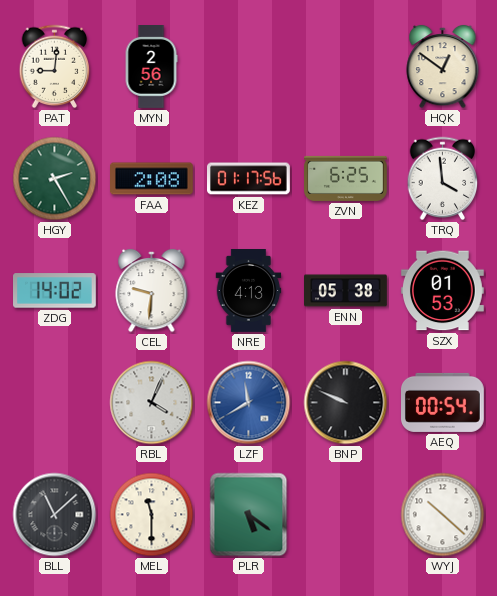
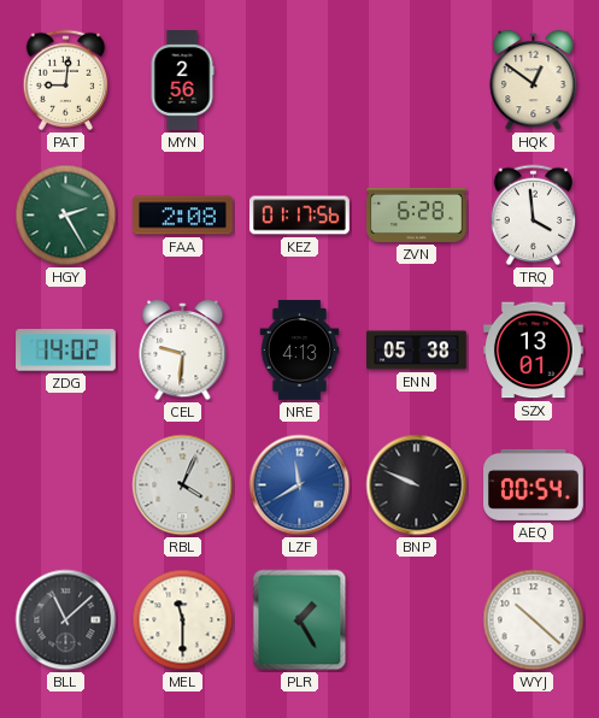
ZVN: 6:25 -> 6:28 (417, 214)
SZX: 01:53 -> 13:01 (533, 351)
PLR: 5:21 -> 1:25 (300, 620)
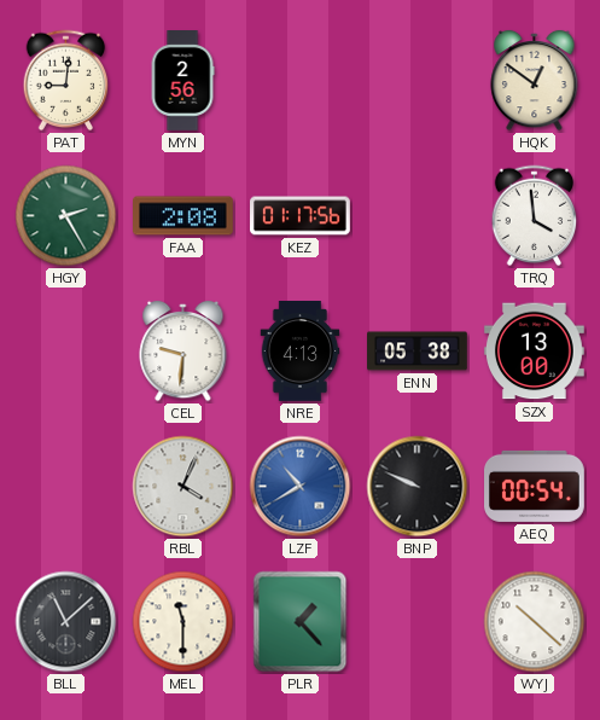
ZVN: 6:28 -> none (417, 214)
ZDG: 14:02 -> none (66, 351)
SZX: 13:01 -> 13:00 (534, 352)
LZF: 11:40 -> 10:40 (301, 487)
PLR: 1:25 -> 1:23 (301, 622)
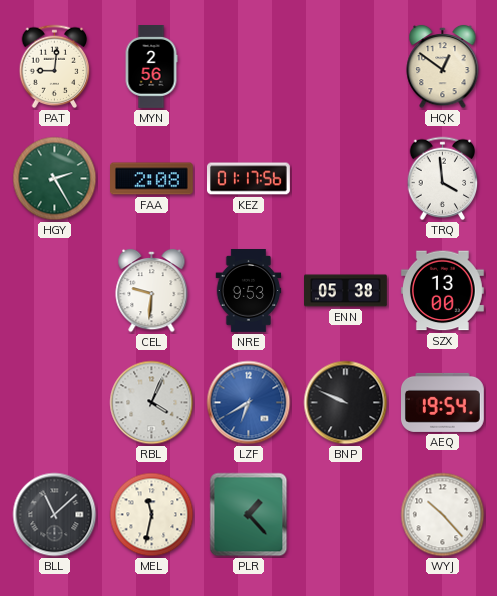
NRE: 4:13 -> 9:53 (249, 291)
LZF: 10:40 -> 6:40 (249, 403)
AEQ: 00:54 -> 19:54 (443, 402)
MEL: 11:30 -> 11:32 (152, 515)
WYJ: 10:22 -> 10:23 (443, 515)
